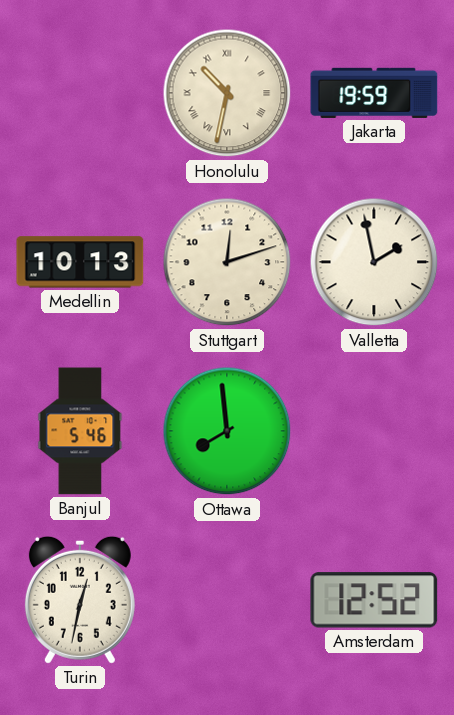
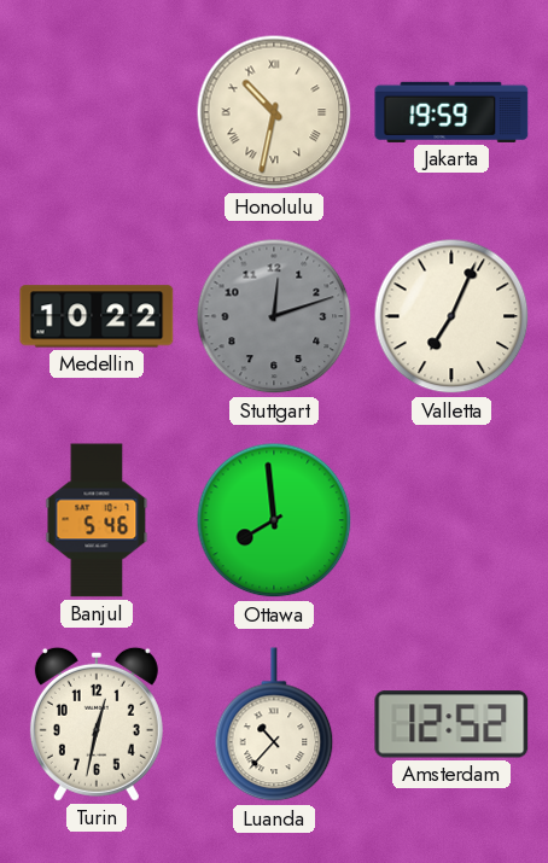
Medellin: 10:13 -> 10:22 (97, 316)
Stuttgart dial: cream -> grey (274, 316)
Valletta: 1:58 -> 7:04 (451, 316)
Luanda: none -> 10:37 (274, 725)
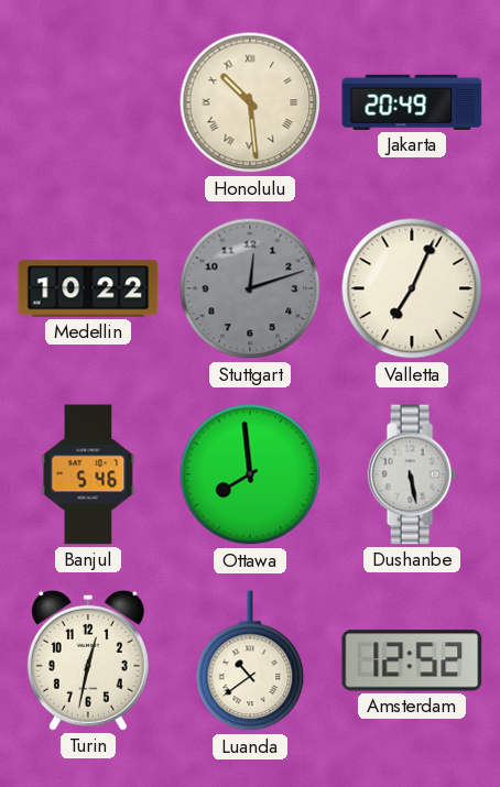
Honolulu: 10:32 -> 10:29 (250, 102)
Jakarta: 19:59 -> 20:49 (412, 102)
Dushanbe: none -> 5:28 (412, 474)
Luanda: 10:37 -> 10:39 (250, 662)
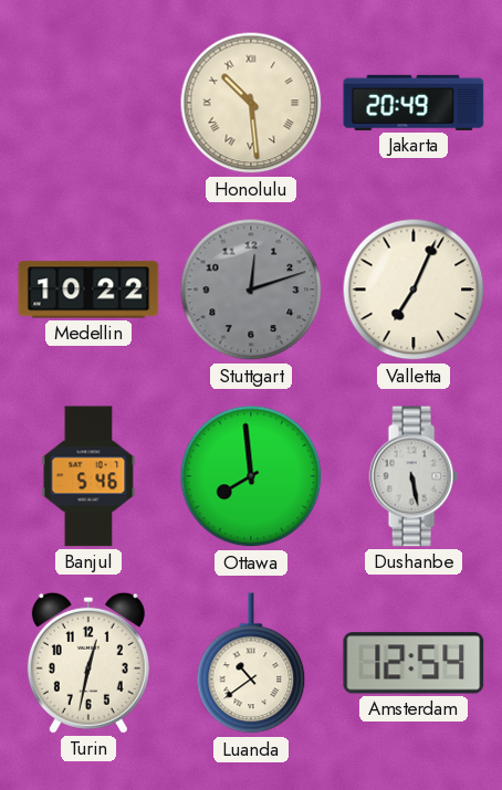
Amsterdam: 12:52 -> 12:54 (414, 663)
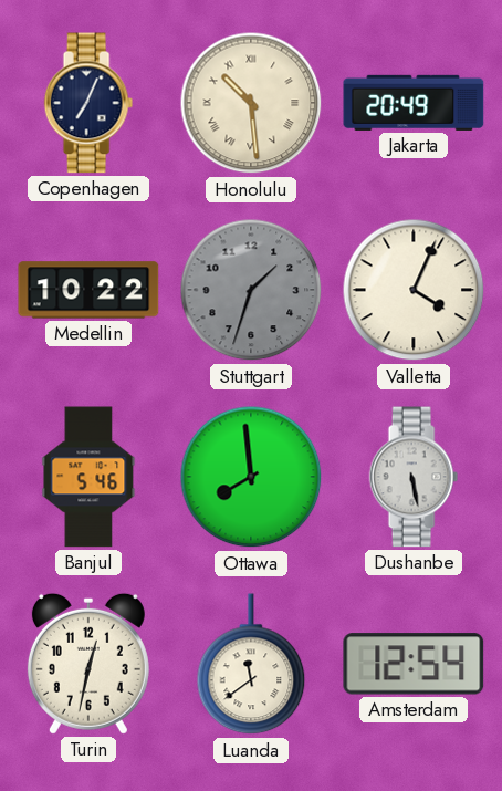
Copenhagen: none -> 7:04 (88, 103)
Stuttgart: 12:12 -> 1:33 (251, 290)
Valletta: 7:04 -> 4:04 (414, 290)
Luanda: 10:39 -> 11:39 (251, 665)
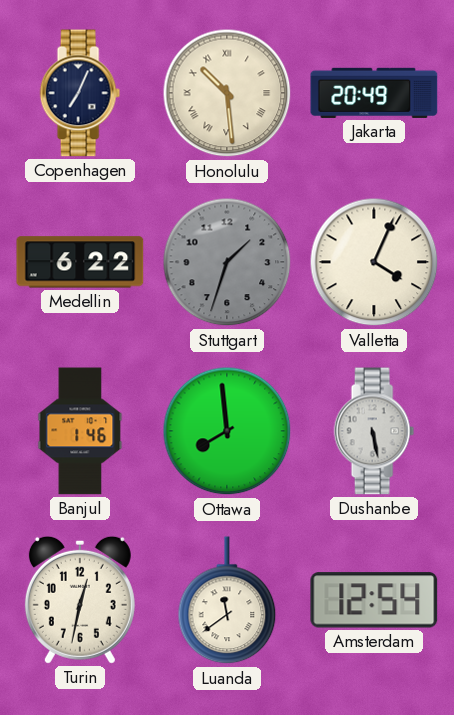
Medellin: 10:22 -> 6:22 (80, 262)
Banjul: 5:46 -> 1:46 (80, 431)
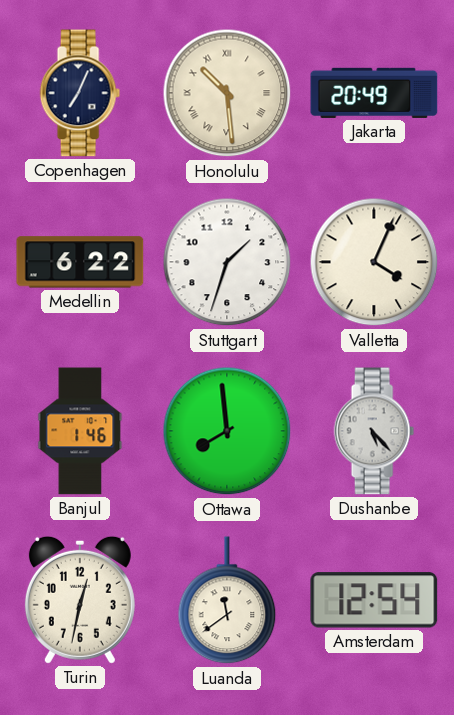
Stuttgart dial: grey -> white (227, 262)
Dushanbe: 5:28 -> 5:23 (374, 431)
